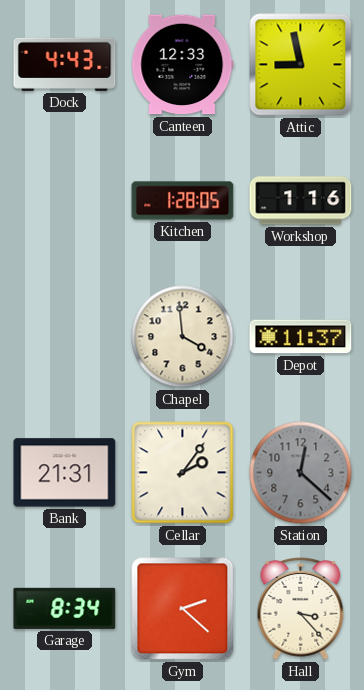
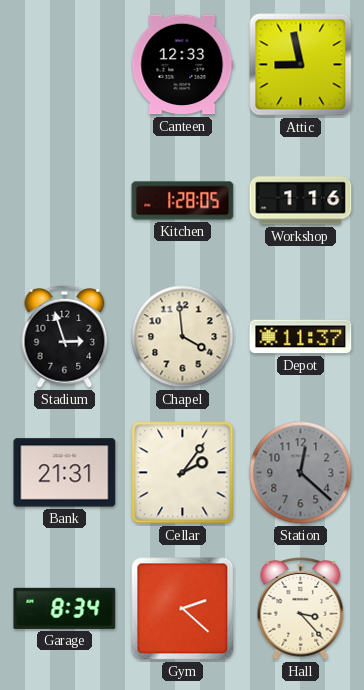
Dock: 4:43 -> none (65, 64)
Stadium: none -> 2:57 (65, 337)
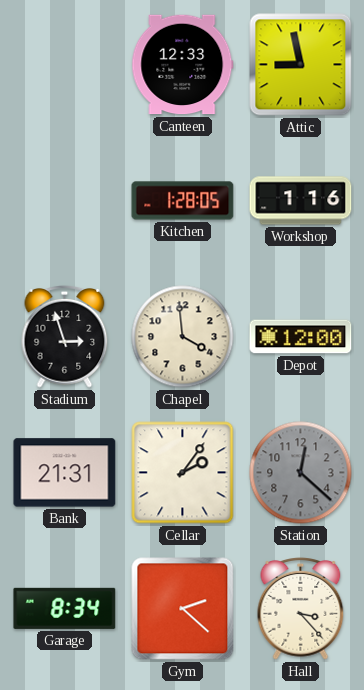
Depot: 11:37 -> 12:00 (301, 337)
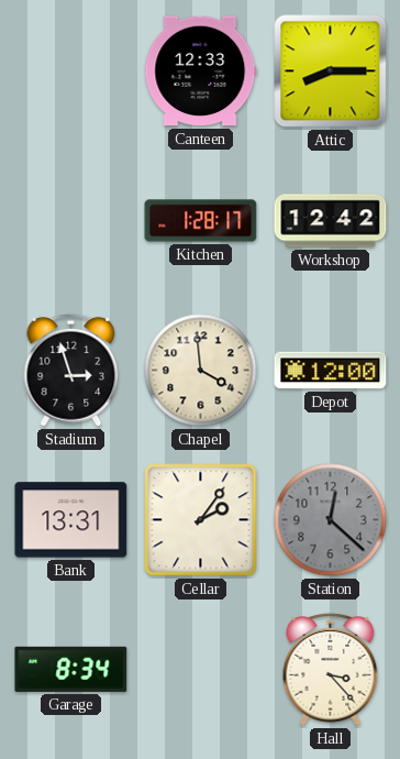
Attic: 8:58 -> 8:15 (331, 71)
Kitchen: 1:28:05 -> 1:28:17 (201, 221)
Workshop: 1:16 -> 12:42 (331, 221)
Bank: 21:31 -> 13:31 (71, 520)
Gym: 2:22 -> none (183, 609)
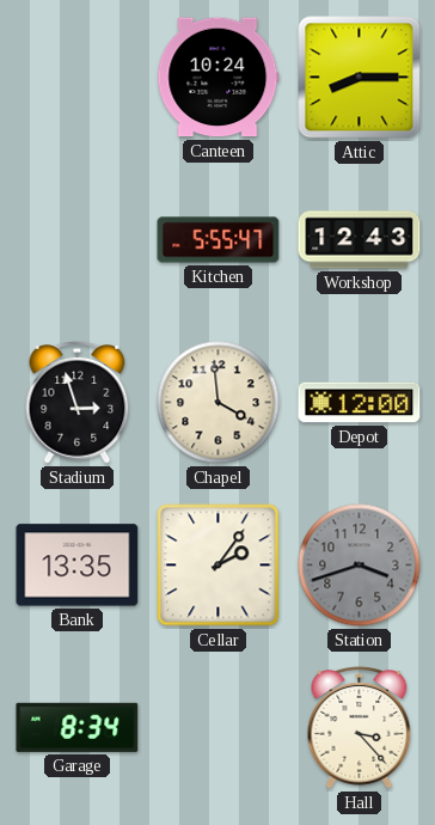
Canteen: 12:33 -> 10:24 (219, 78)
Kitchen: 1:28 -> 5:55 (219, 240)
Workshop: 12:42 -> 12:43 (360, 240)
Bank: 13:31 -> 13:35 (78, 566)
Station: 12:22 -> 3:42 (360, 566)
